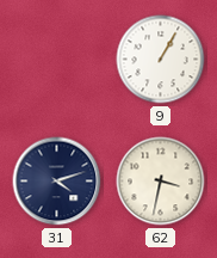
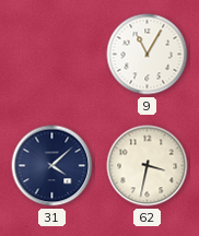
9: 1:05 -> 11:05 (148, 55)
31: 4:12 -> 4:08 (52, 166)
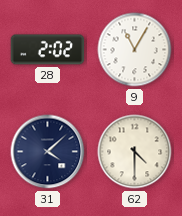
28: none -> 2:02 (48, 50)
62: 3:32 -> 4:30 (135, 152)
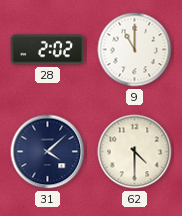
9: 11:05 -> 11:00 (135, 50)
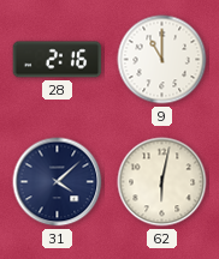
28: 2:02 -> 2:16 (58, 60)
62: 4:30 -> 6:02 (162, 182)
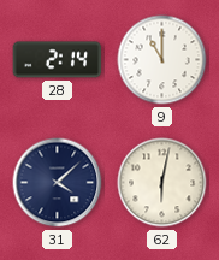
28: 2:16 -> 2:14 (58, 60)
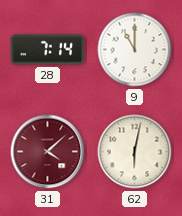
28: 2:14 -> 7:14 (48, 50)
31 dial: navy -> burgundy (48, 152)
